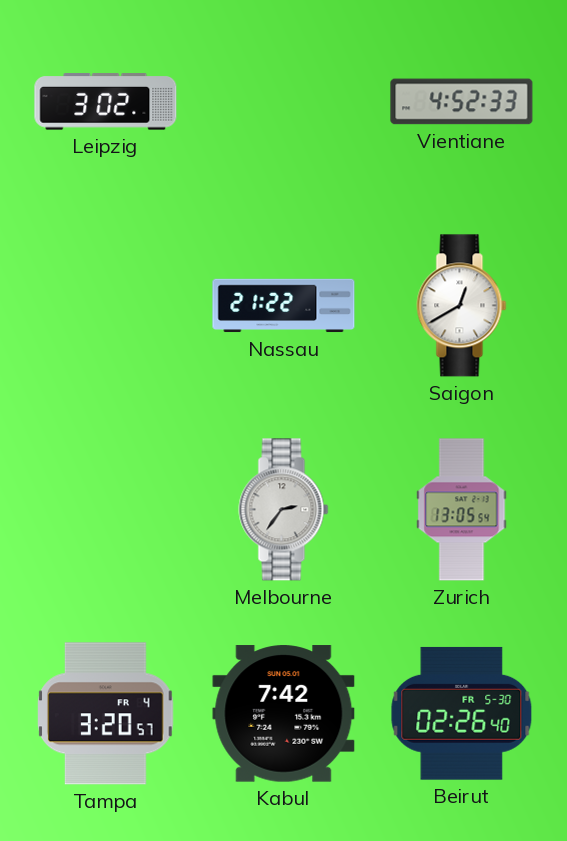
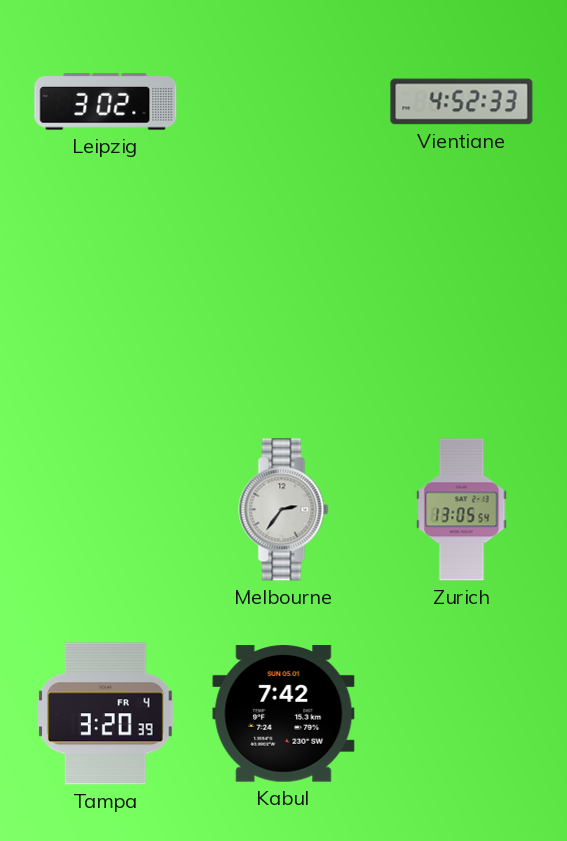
Nassau: 21:22 -> none (284, 306)
Saigon: 12:40 -> none (462, 306)
Tampa: 3:20:57 -> 3:20:39 (106, 714)
Beirut: 02:26 -> none (462, 713)
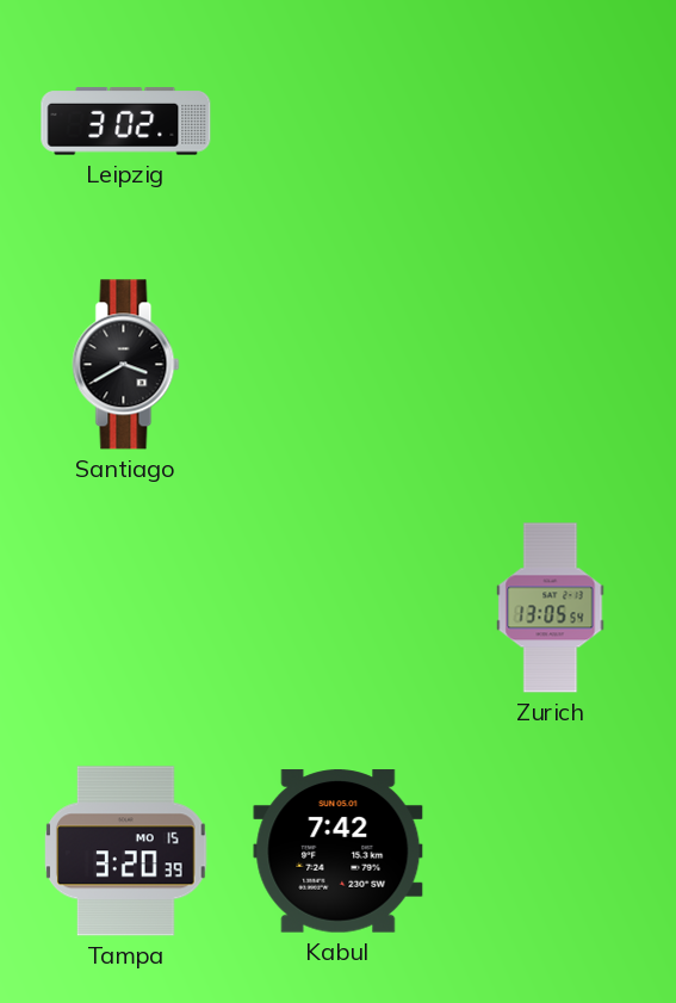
Vientiane: 4:52 -> none (462, 102)
Santiago: none -> 3:40 (126, 365)
Melbourne: 2:36 -> none (284, 510)
Tampa date: FR 4 -> MO 15 (126, 852)
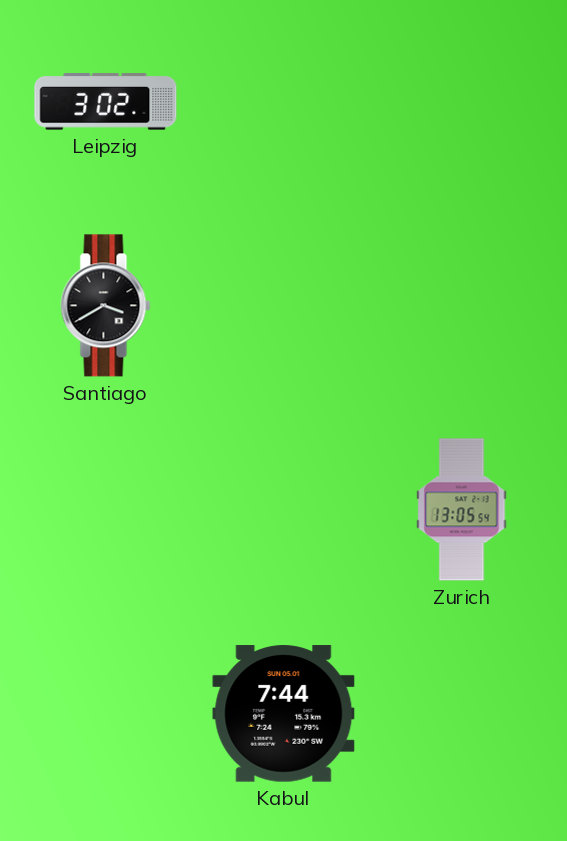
Tampa: 3:20 -> none (126, 852)
Kabul: 7:42 -> 7:44 (284, 714)
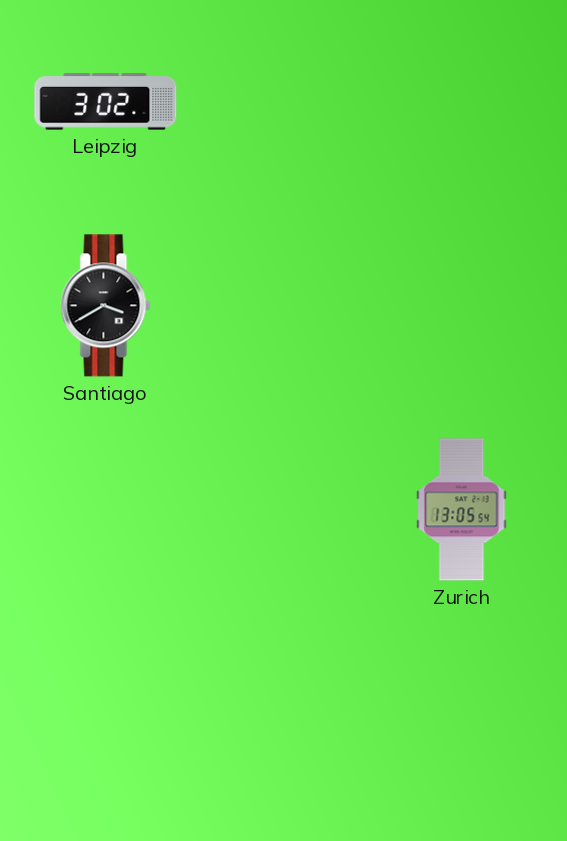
Kabul: 7:44 -> none (284, 714)
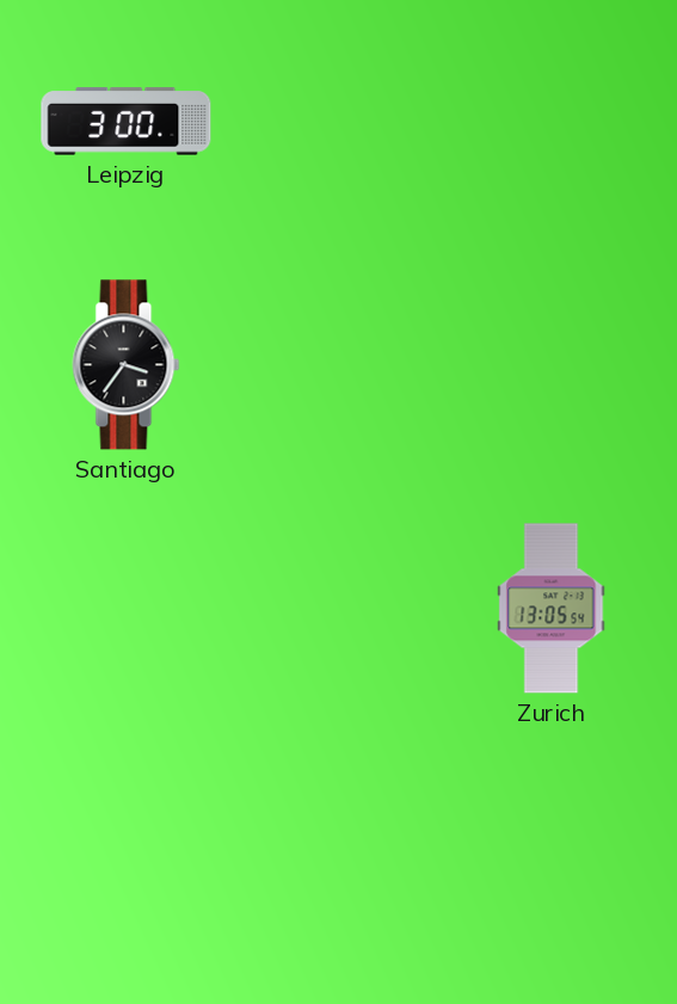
Leipzig: 3:02 -> 3:00 (127, 122)
Santiago: 3:40 -> 3:36 (127, 365)
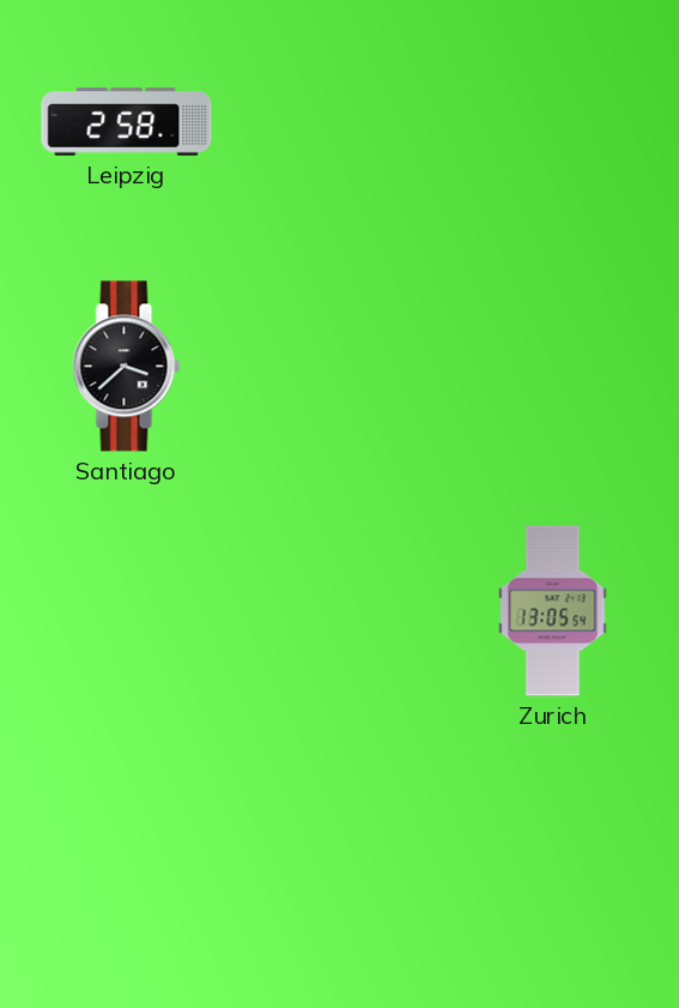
Leipzig: 3:00 -> 2:58 (127, 122)
Santiago: 3:36 -> 3:38 (127, 367)
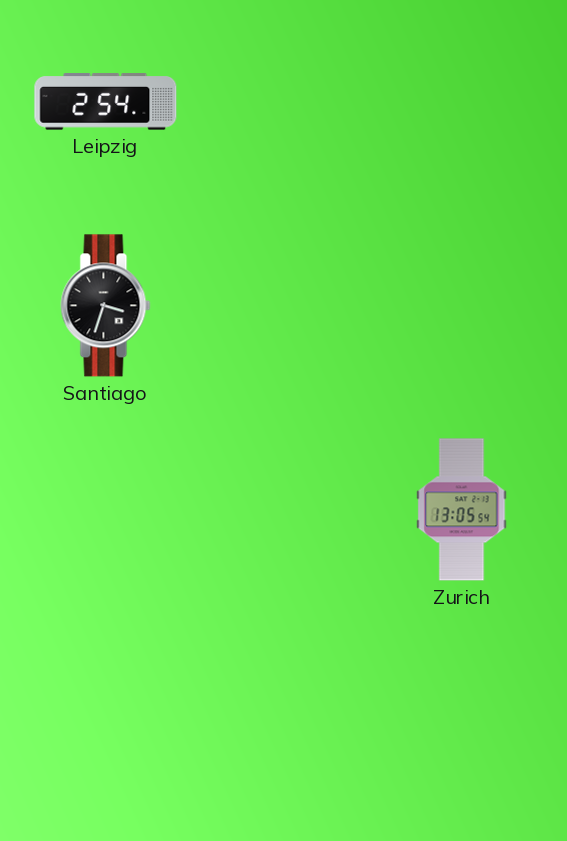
Leipzig: 2:58 -> 2:54 (106, 102)
Santiago: 3:38 -> 3:33 (106, 306)
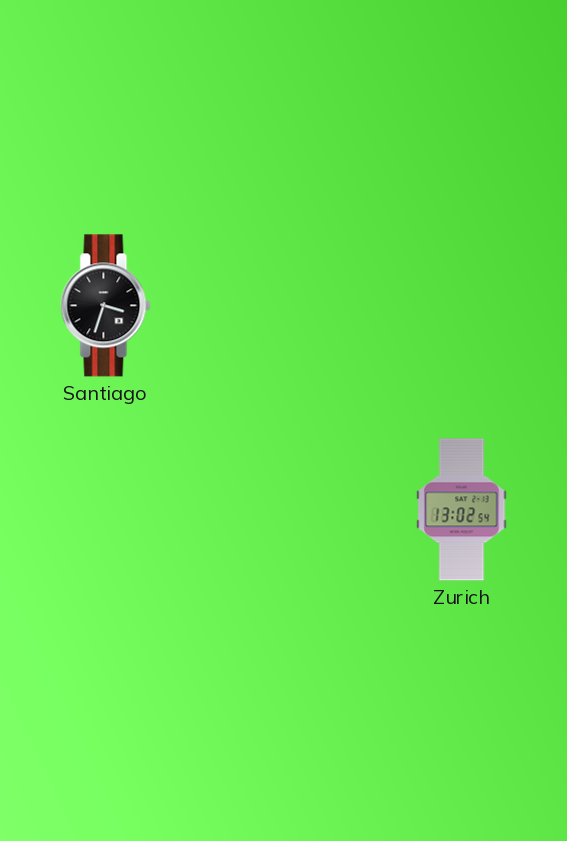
Leipzig: 2:54 -> none (106, 102)
Zurich: 13:05 -> 13:02 (462, 510)
